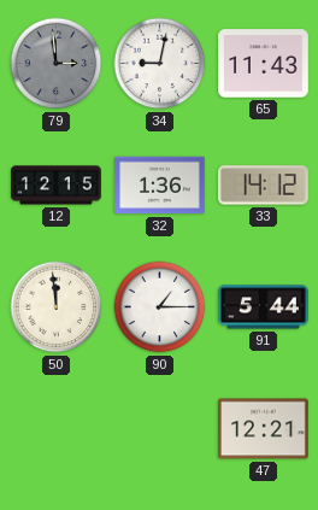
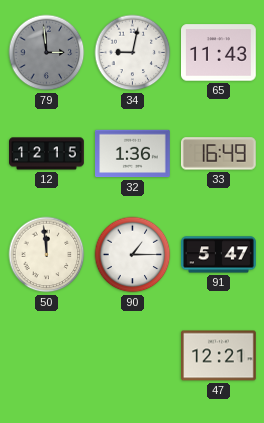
33: 14:12 -> 16:49 (218, 154)
91: 5:44 -> 5:47 (219, 255)
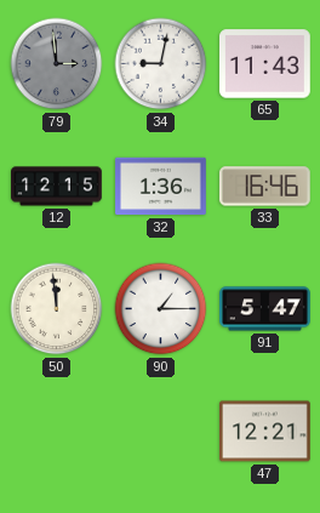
33: 16:49 -> 16:46 (264, 187)
